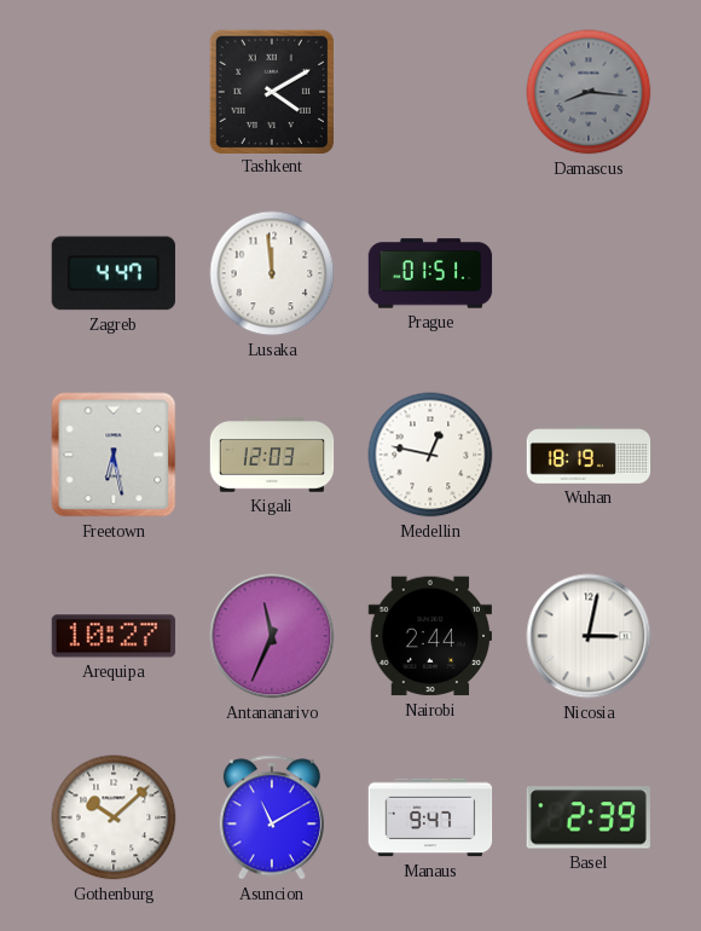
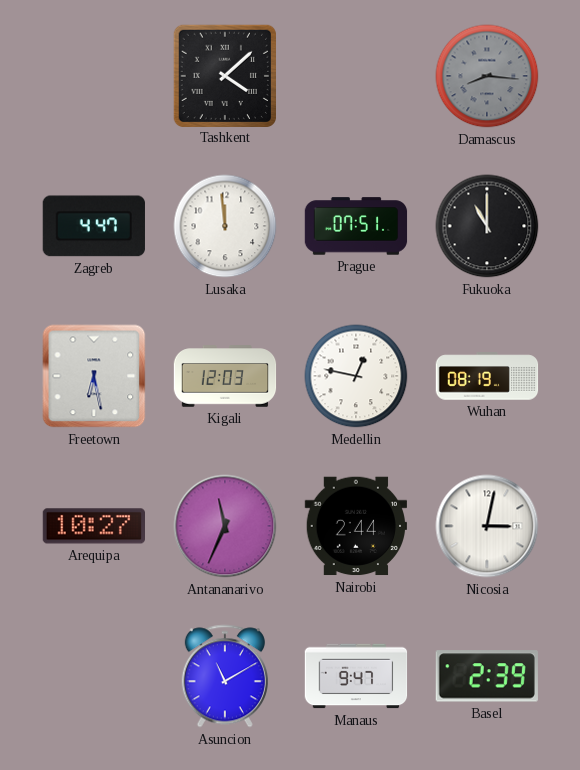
Tashkent: 4:10 -> 4:08 (224, 75)
Prague: 01:51 -> 07:51 (356, 226)
Fukuoka: none -> 11:00 (487, 226)
Wuhan: 18:19 -> 08:19 (487, 376)
Gothenburg: 10:08 -> none (114, 817)
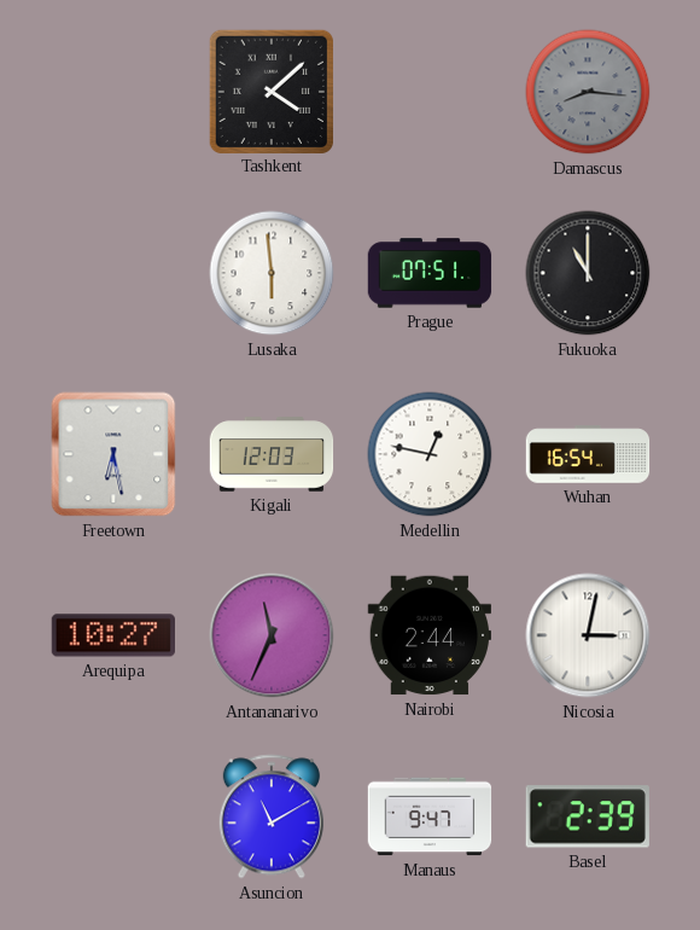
Zagreb: 4:47 -> none (94, 226)
Lusaka: 11:59 -> 5:59 (272, 273)
Wuhan: 08:19 -> 16:54 (588, 454)
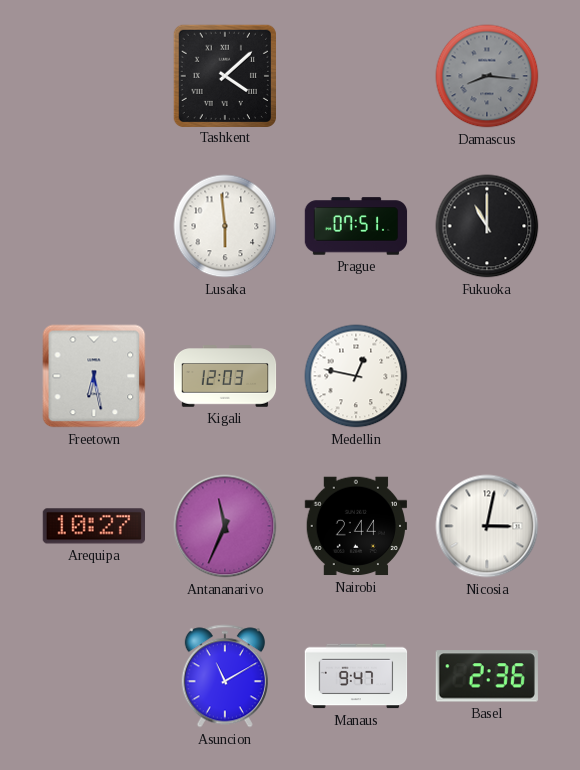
Wuhan: 16:54 -> none (588, 454)
Basel: 2:39 -> 2:36 (487, 676)
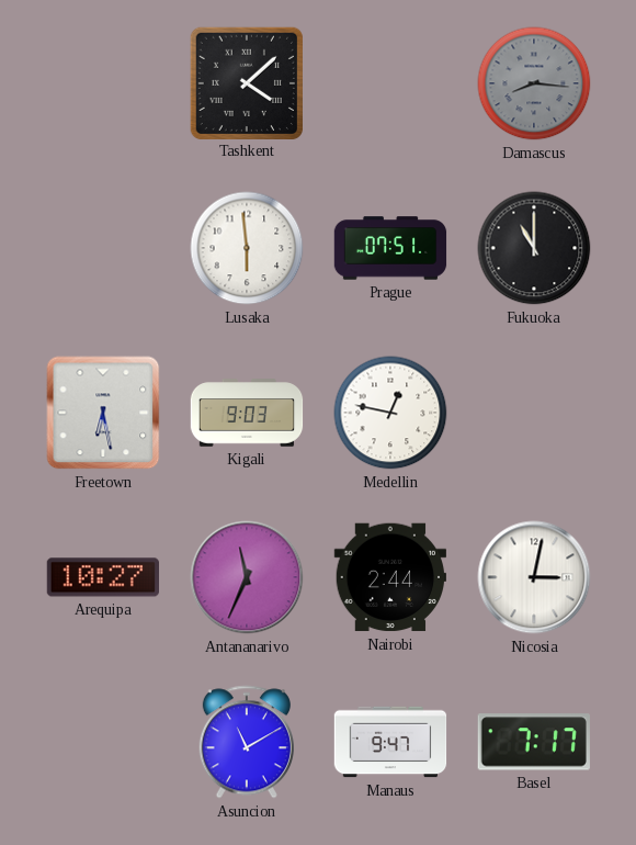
Kigali: 12:03 -> 9:03 (247, 413)
Basel: 2:36 -> 7:17 (534, 742)
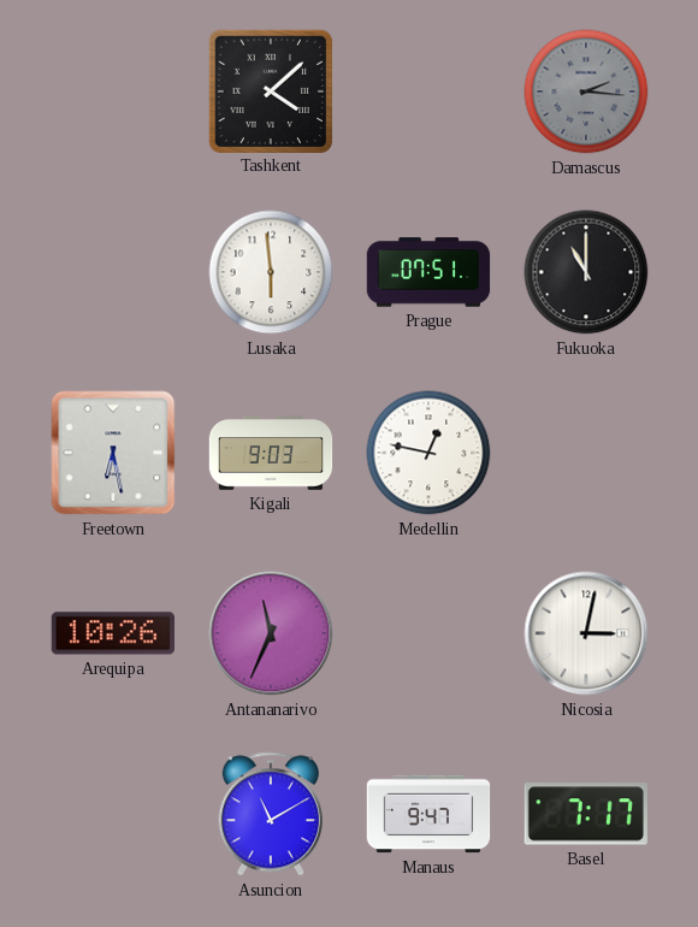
Damascus: 8:16 -> 2:16 (586, 91)
Arequipa: 10:27 -> 10:26 (112, 633)
Nairobi: 2:44 -> none (389, 577)
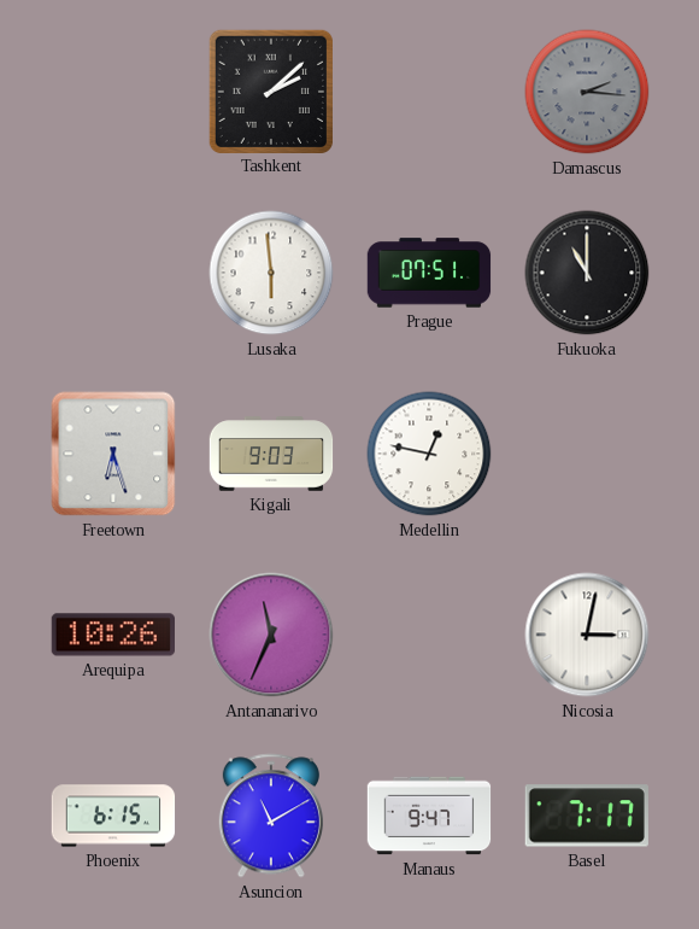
Tashkent: 4:08 -> 2:08 (270, 90)
Freetown: 6:28 -> 6:27 (113, 454)
Phoenix: none -> 6:15 (113, 816)
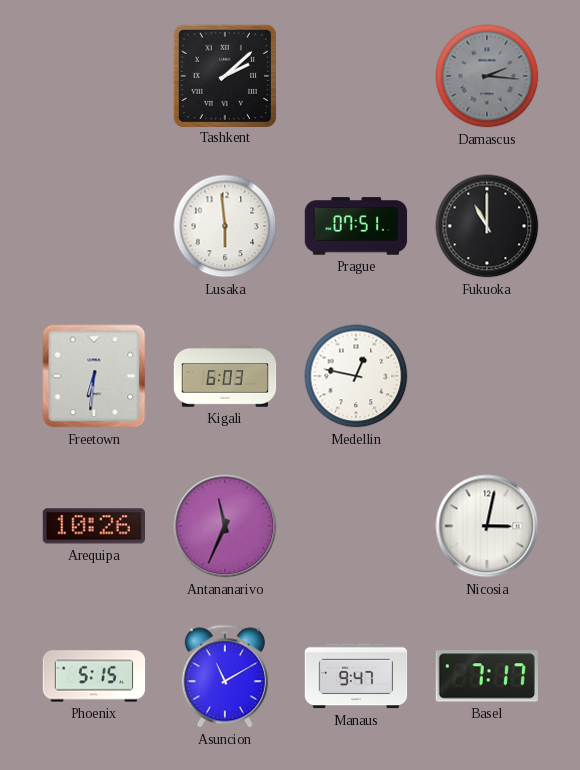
Freetown: 6:27 -> 6:31 (94, 376)
Kigali: 9:03 -> 6:03 (225, 376)
Phoenix: 6:15 -> 5:15 (94, 676)
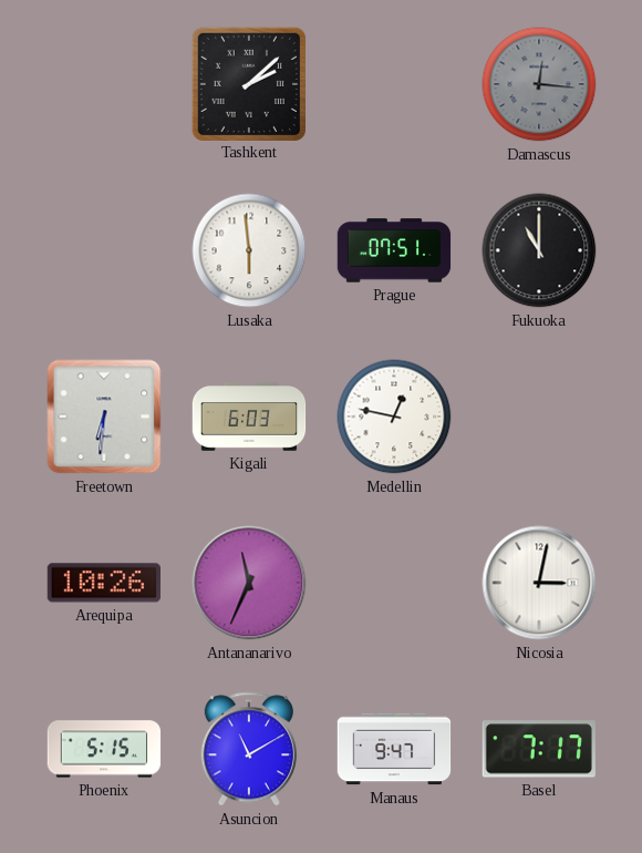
Damascus: 2:16 -> 12:16 (539, 84)
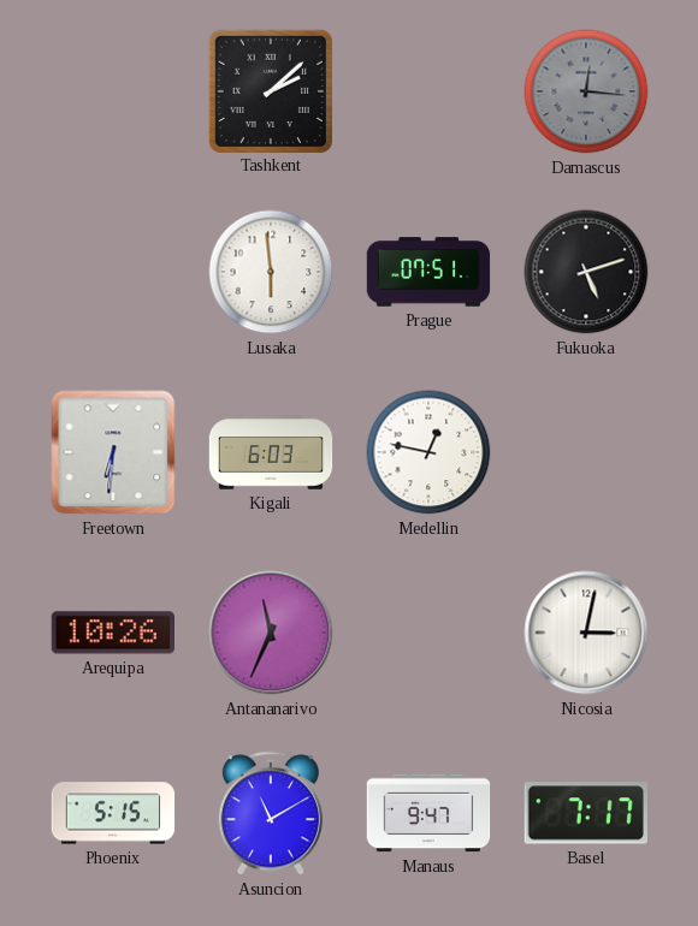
Fukuoka: 11:00 -> 5:12 (586, 272)
